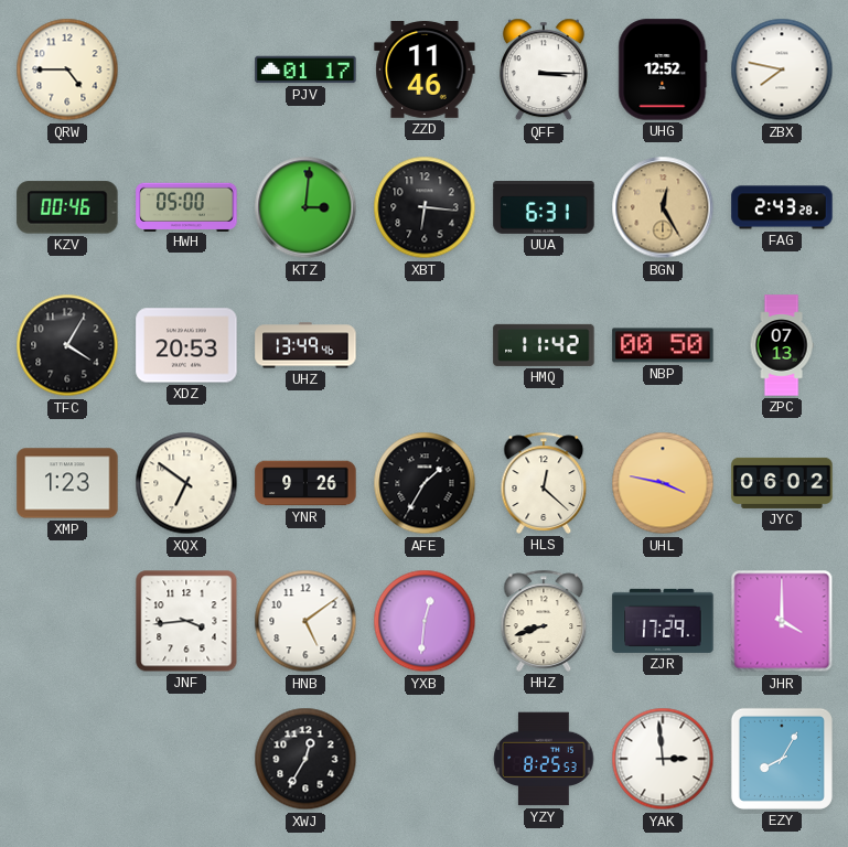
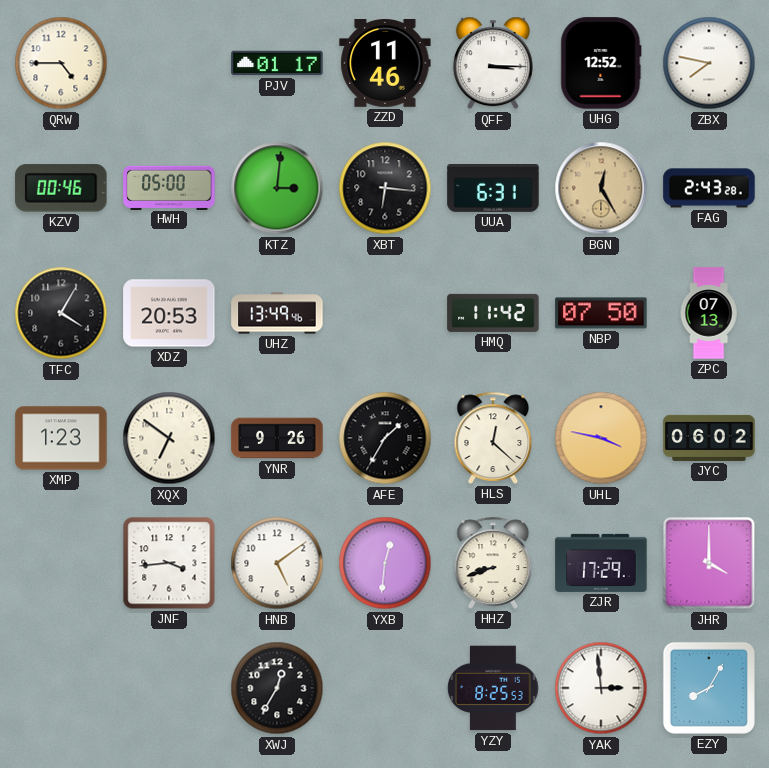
NBP: 00:50 -> 07:50 (601, 313)
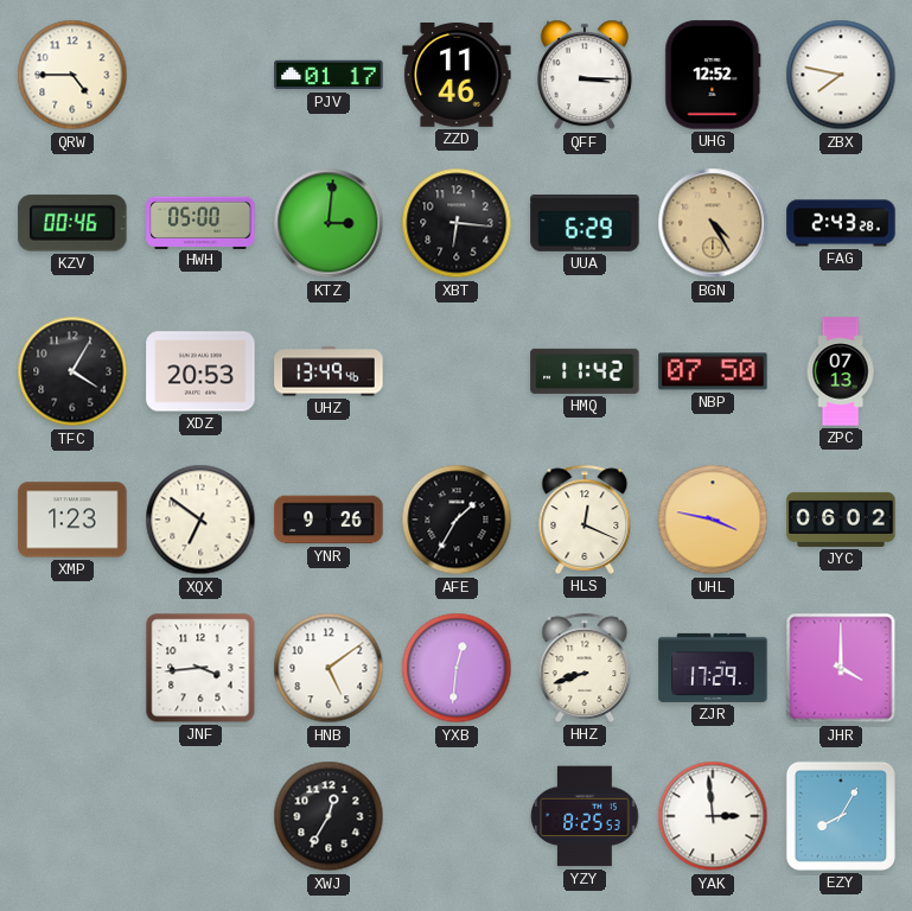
UUA: 6:31 -> 6:29 (585, 224)
BGN: 12:25 -> 4:25 (713, 223)
HLS: 12:22 -> 12:19 (585, 520)
